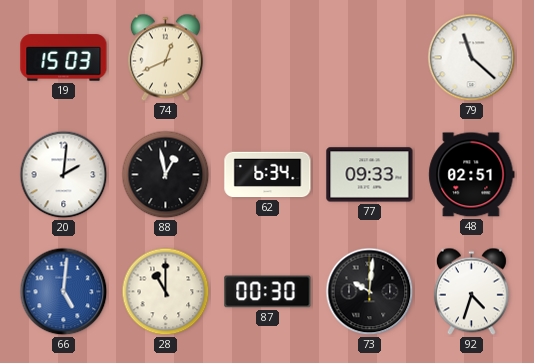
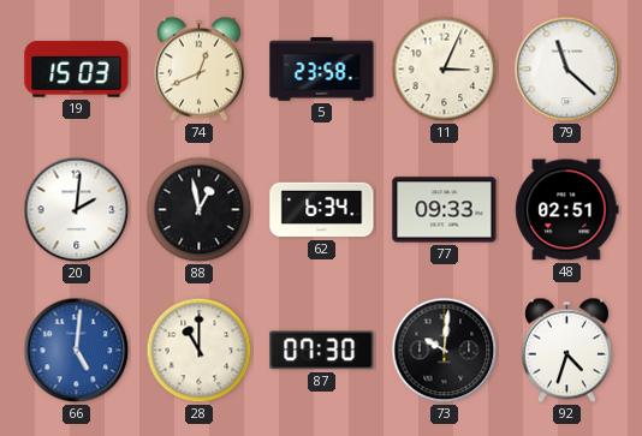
5: none -> 23:58 (322, 70)
11: none -> 3:04 (445, 70)
87: 00:30 -> 07:30 (322, 351)
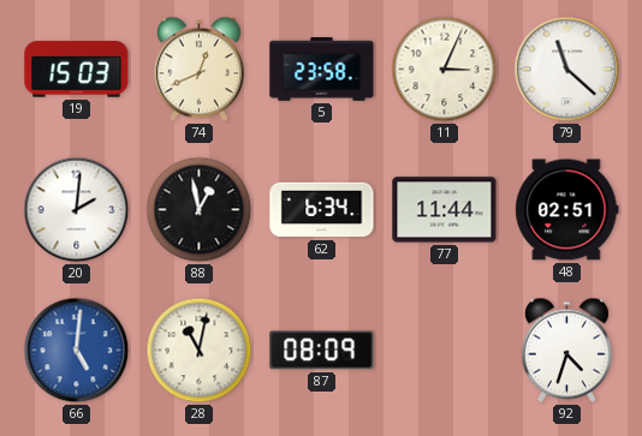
77: 09:33 -> 11:44 (445, 210)
28: 11:00 -> 11:02 (200, 351)
87: 07:30 -> 08:09 (322, 351)
73: 10:01 -> none (445, 351)
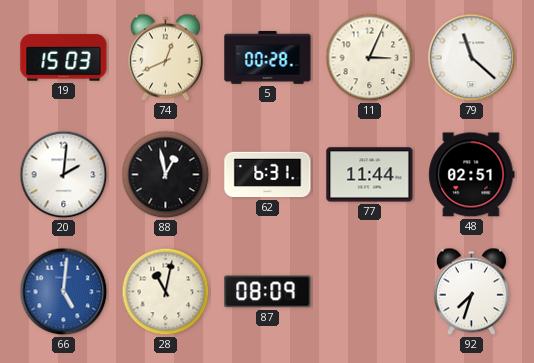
5: 23:58 -> 00:28 (268, 58)
62: 6:34 -> 6:31 (268, 175)
92: 4:33 -> 7:33 (471, 292)
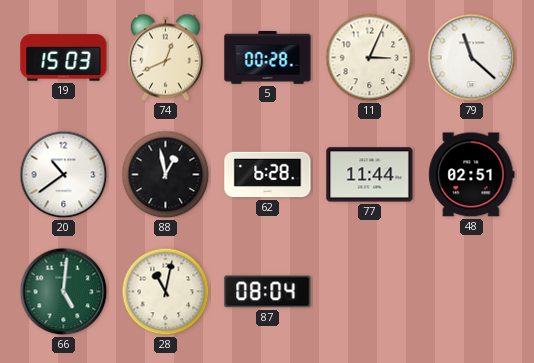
20: 2:01 -> 10:39 (64, 175)
62: 6:31 -> 6:28 (268, 175)
66 dial: blue -> green (64, 292)
87: 08:09 -> 08:04 (268, 292)
92: 7:33 -> none (471, 292)
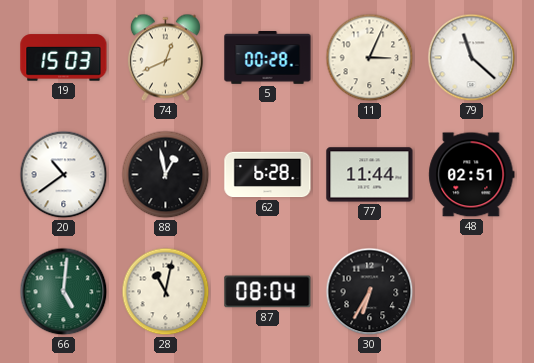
30: none -> 6:35 (370, 292)
